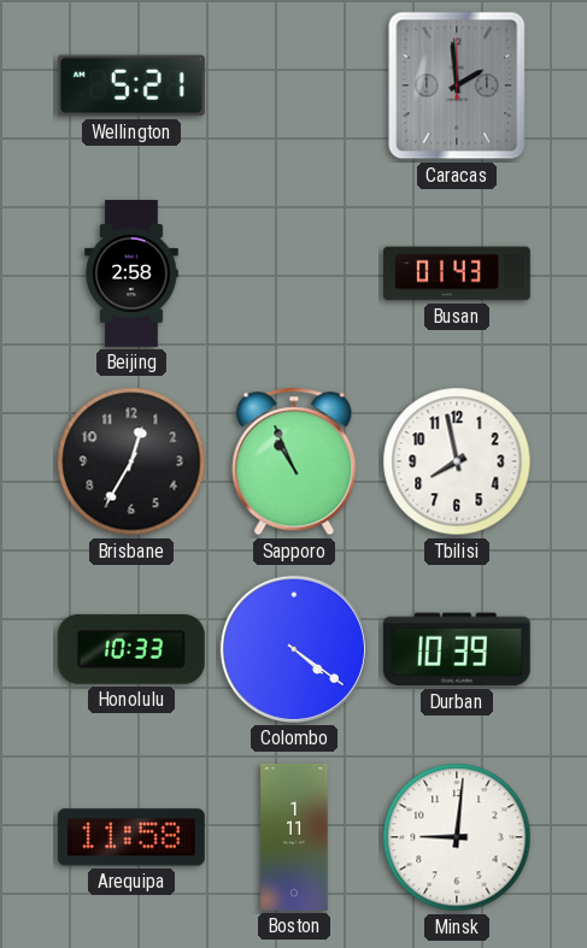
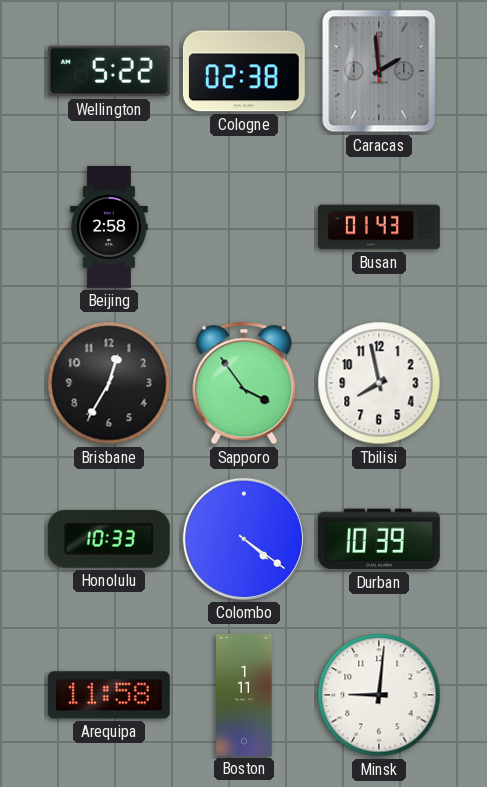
Wellington: 5:21 -> 5:22 (109, 71)
Cologne: none -> 02:38 (244, 71)
Sapporo: 10:56 -> 3:54 (244, 383)
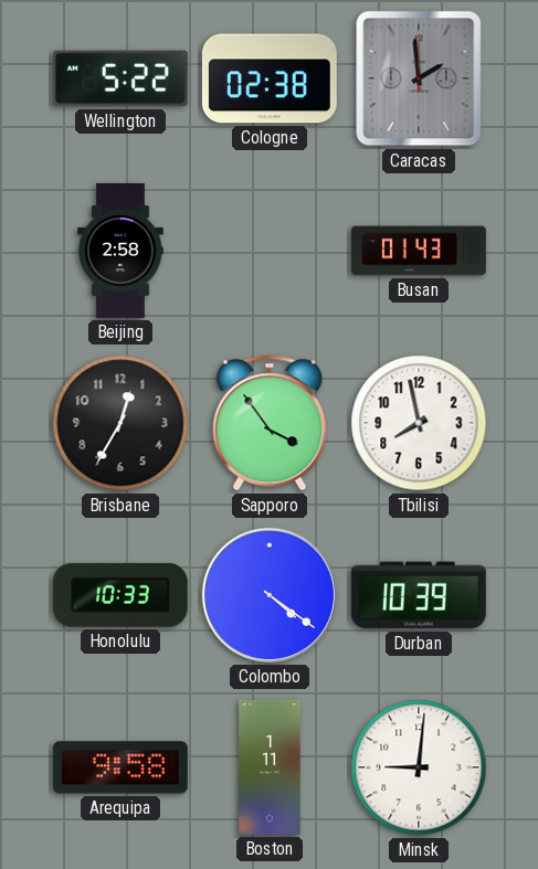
Arequipa: 11:58 -> 9:58 (120, 767)
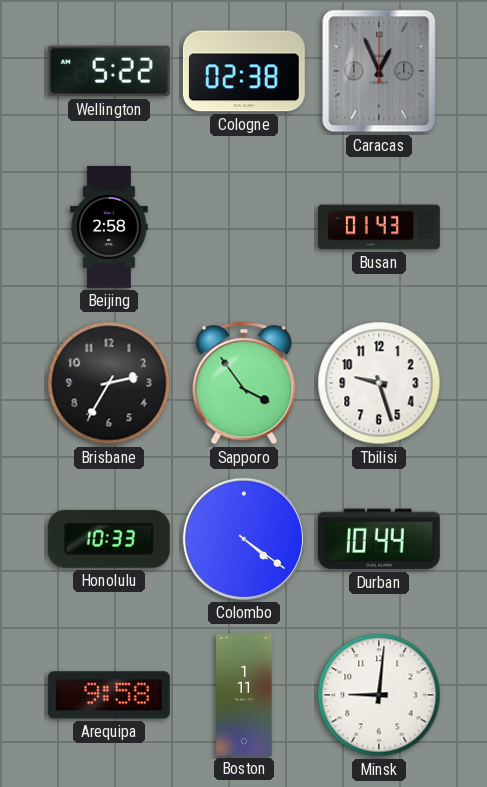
Caracas: 1:59 -> 12:56 (379, 71)
Brisbane: 12:35 -> 2:35 (109, 383)
Tbilisi: 7:58 -> 9:27 (379, 383)
Durban: 10:39 -> 10:44 (379, 539)
